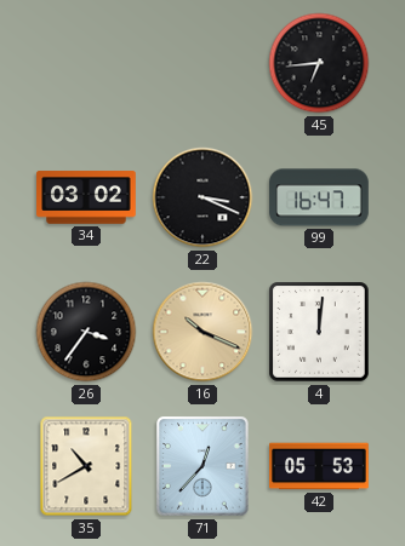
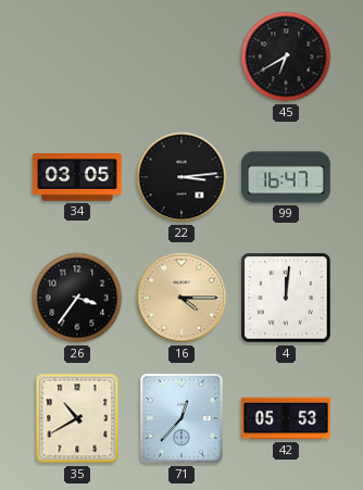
45: 6:44 -> 6:40 (286, 56)
34: 03:02 -> 03:05 (77, 177)
22: 3:19 -> 3:14 (181, 177)
16: 10:19 -> 4:15 (181, 298)
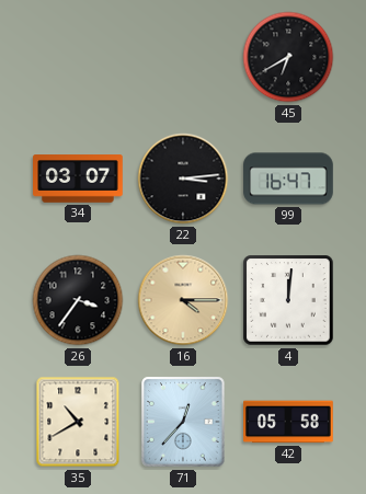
34: 03:05 -> 03:07 (78, 179)
42: 05:53 -> 05:58 (288, 422)
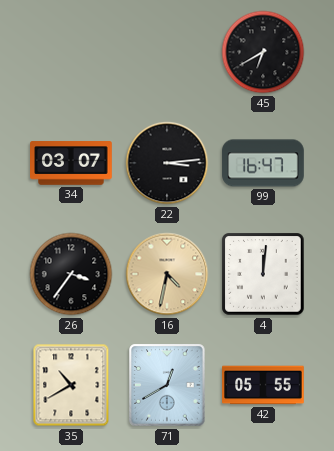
16: 4:15 -> 4:32 (167, 274)
71: 12:37 -> 12:40 (167, 385)
42: 05:58 -> 05:55 (263, 385)
